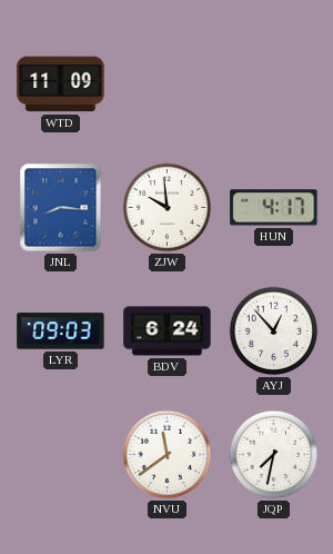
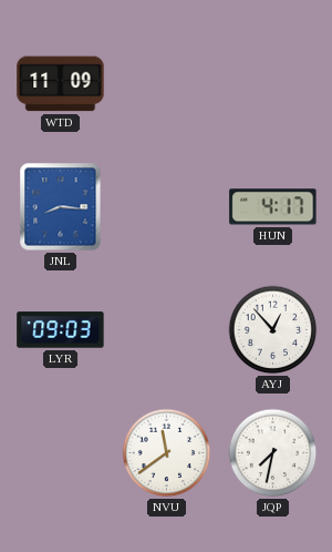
ZJW: 9:59 -> none (168, 208)
BDV: 6:24 -> none (168, 332)
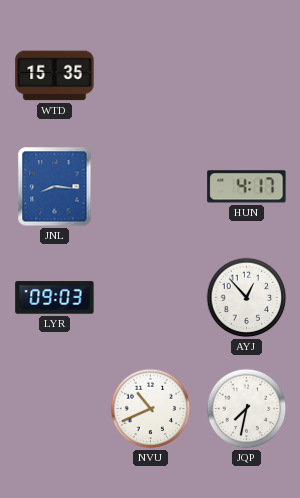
WTD: 11:09 -> 15:35 (55, 76)
NVU: 11:39 -> 10:41 (151, 409)
